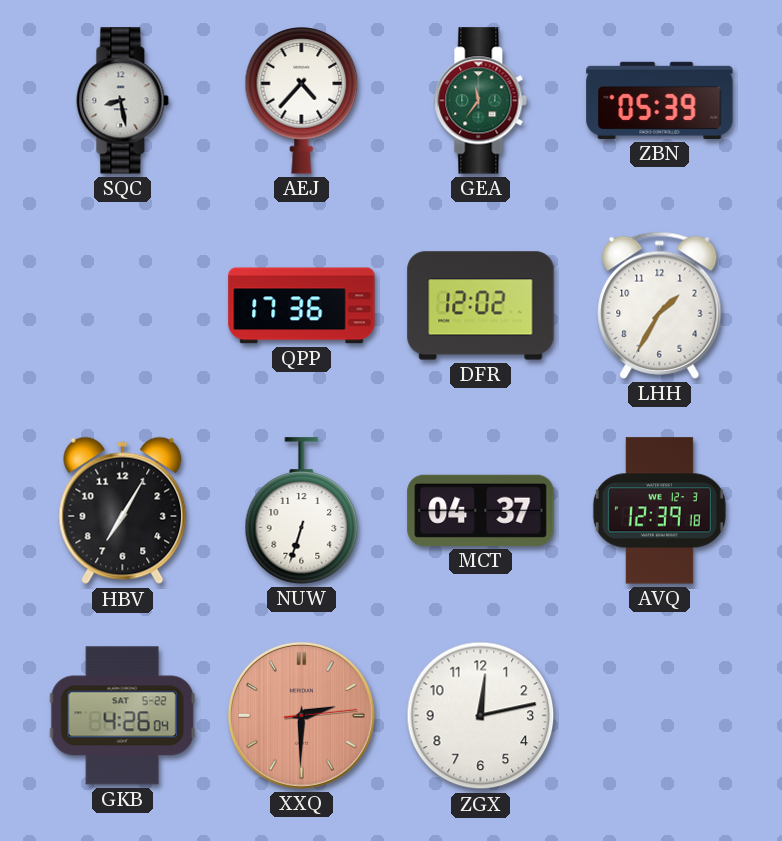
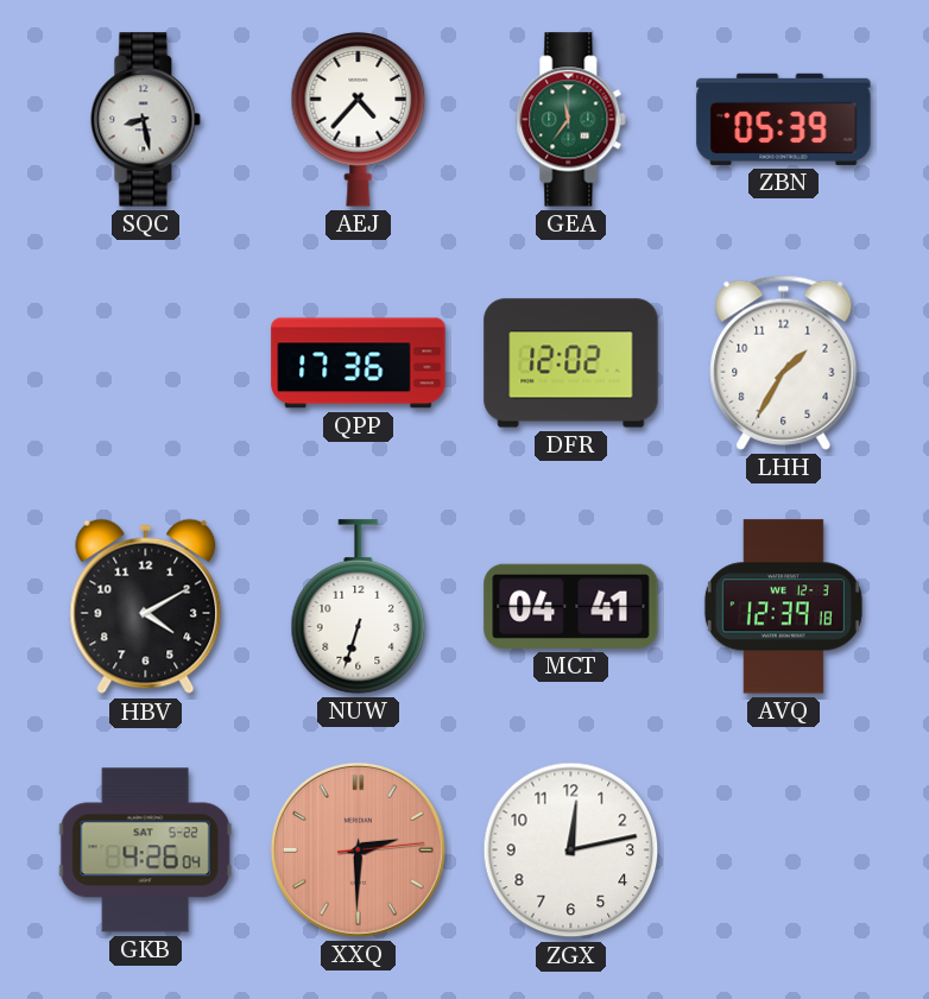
HBV: 7:05 -> 4:10 (146, 607)
MCT: 04:37 -> 04:41 (571, 606)
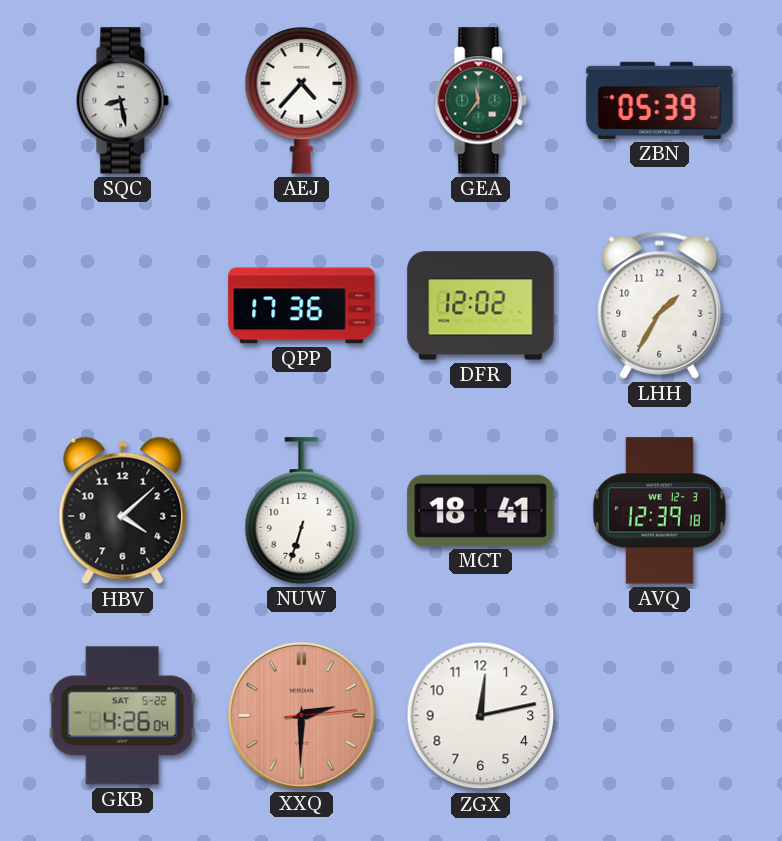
HBV: 4:10 -> 4:08 (123, 511)
MCT: 04:41 -> 18:41 (481, 510)
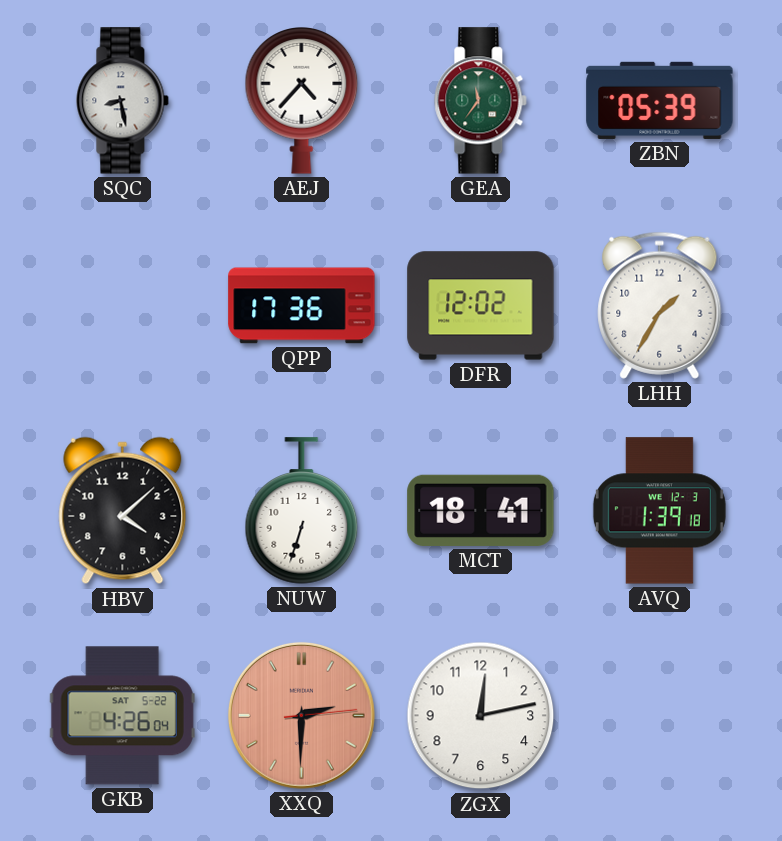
AVQ: 12:39 -> 1:39 (659, 511)
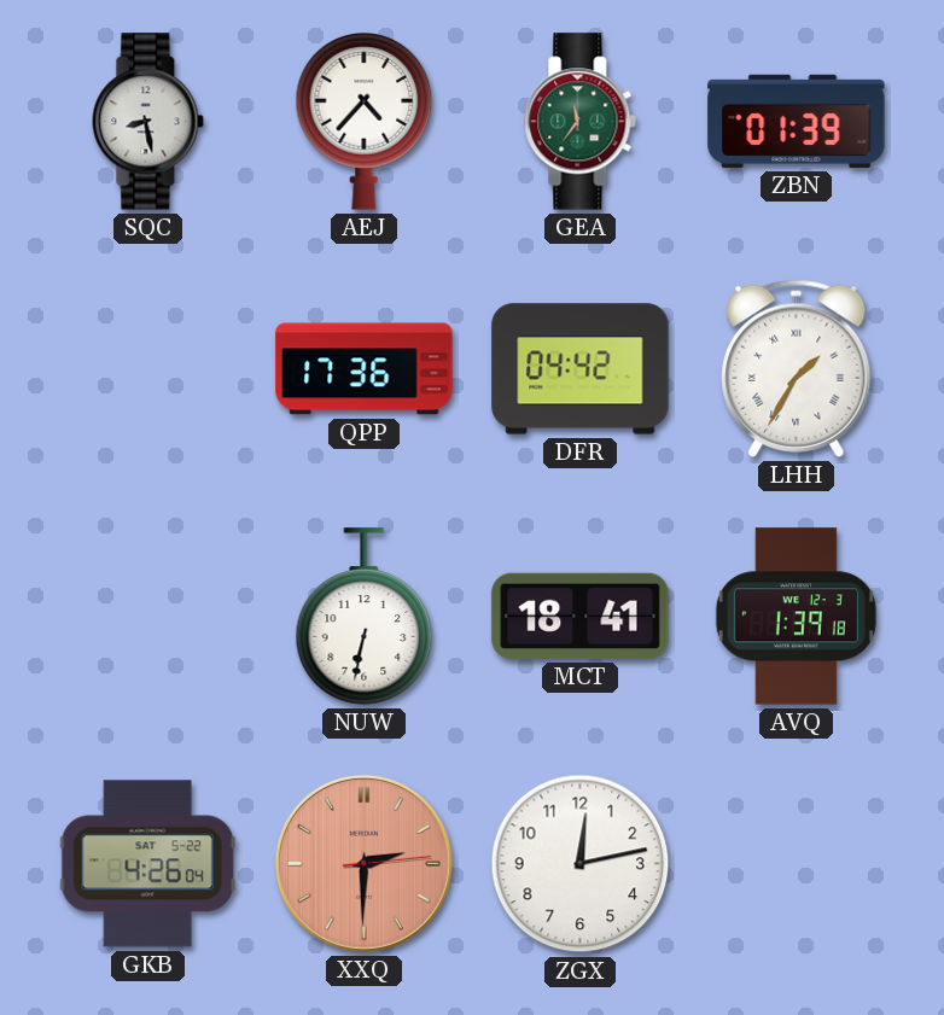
ZBN: 05:39 -> 01:39 (797, 121)
DFR: 12:02 -> 04:42 (581, 369)
LHH numerals: Arabic -> Roman (797, 368)
HBV: 4:08 -> none (123, 511)
NUW: 6:33 -> 6:32 (365, 617)
